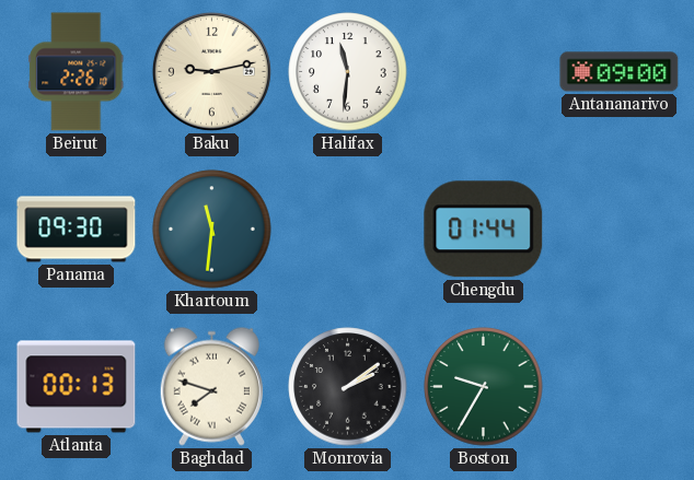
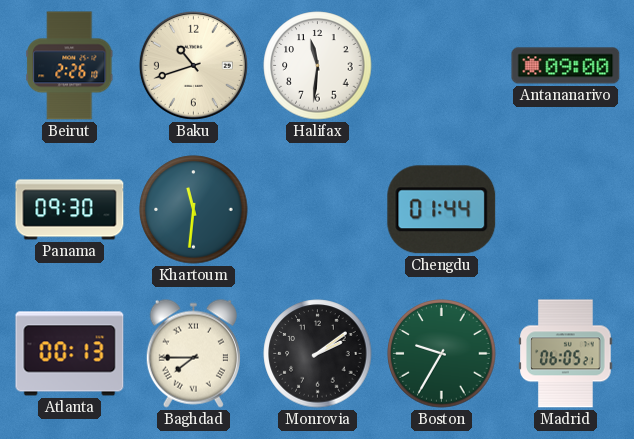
Baku: 9:13 -> 10:42 (193, 65)
Baghdad: 7:48 -> 7:45 (193, 353)
Madrid: none -> 06:05 (566, 354)
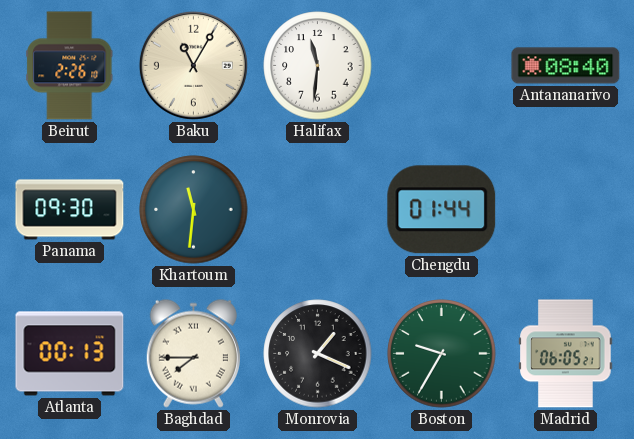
Baku: 10:42 -> 11:05 (193, 65)
Antananarivo: 09:00 -> 08:40 (566, 66)
Monrovia: 2:09 -> 1:19 (318, 354)
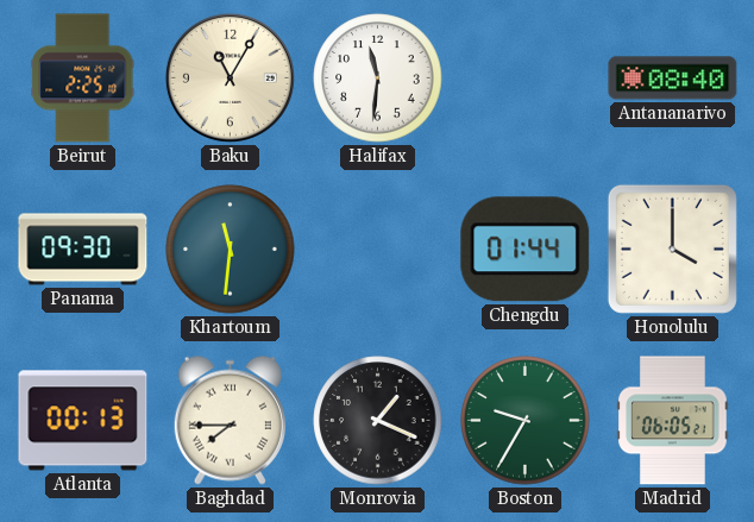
Beirut: 2:26 -> 2:25 (83, 78)
Honolulu: none -> 4:00 (672, 249)
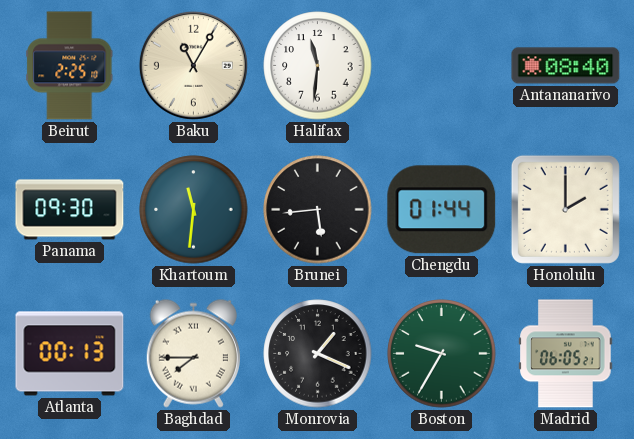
Brunei: none -> 5:44 (318, 210)
Honolulu: 4:00 -> 2:00 (565, 209)
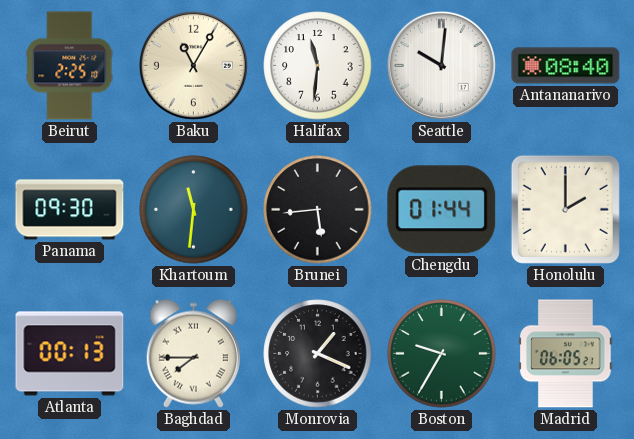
Seattle: none -> 10:01 (441, 65)
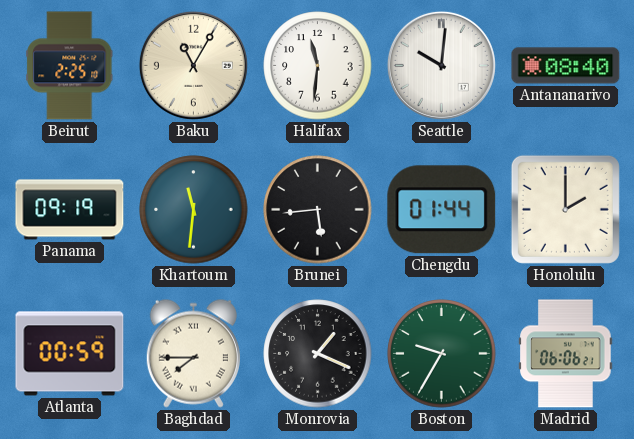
Panama: 09:30 -> 09:19 (70, 210)
Atlanta: 00:13 -> 00:59 (70, 354)
Madrid: 06:05 -> 06:06 (566, 354)
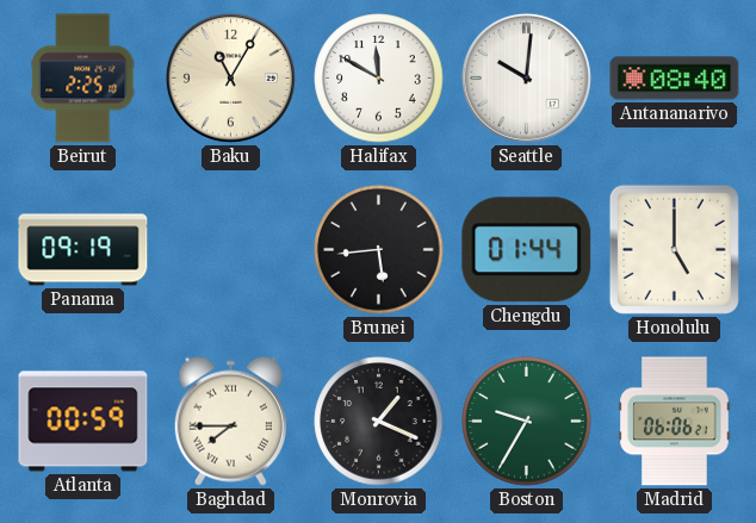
Halifax: 11:31 -> 11:50 (379, 79)
Khartoum: 11:31 -> none (194, 210)
Honolulu: 2:00 -> 5:00 (674, 249)
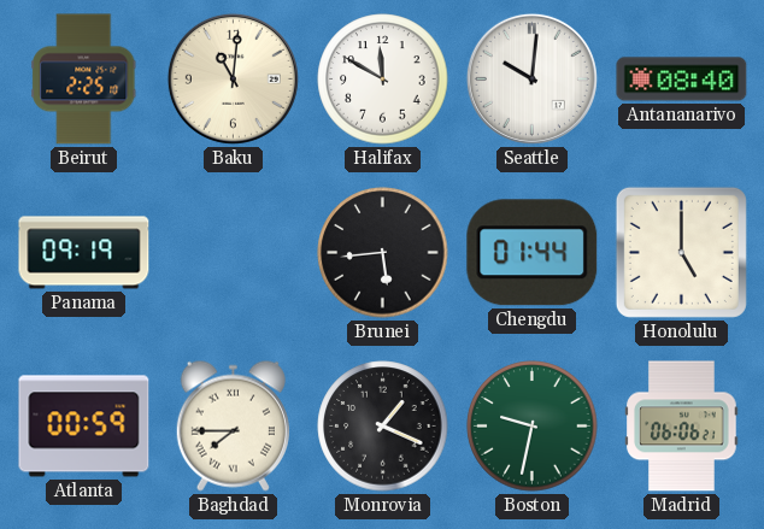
Baku: 11:05 -> 11:01 (233, 78)
Boston: 9:35 -> 9:32 (533, 427)
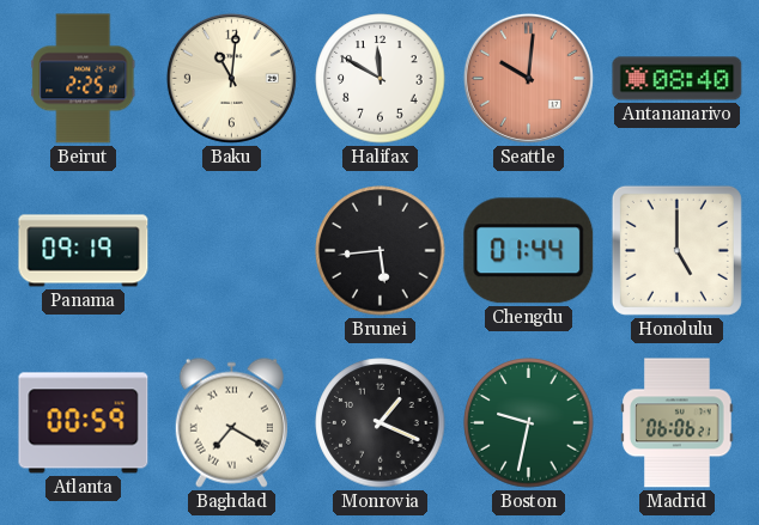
Seattle dial: white -> salmon (528, 78)
Baghdad: 7:45 -> 7:20 (231, 422)
